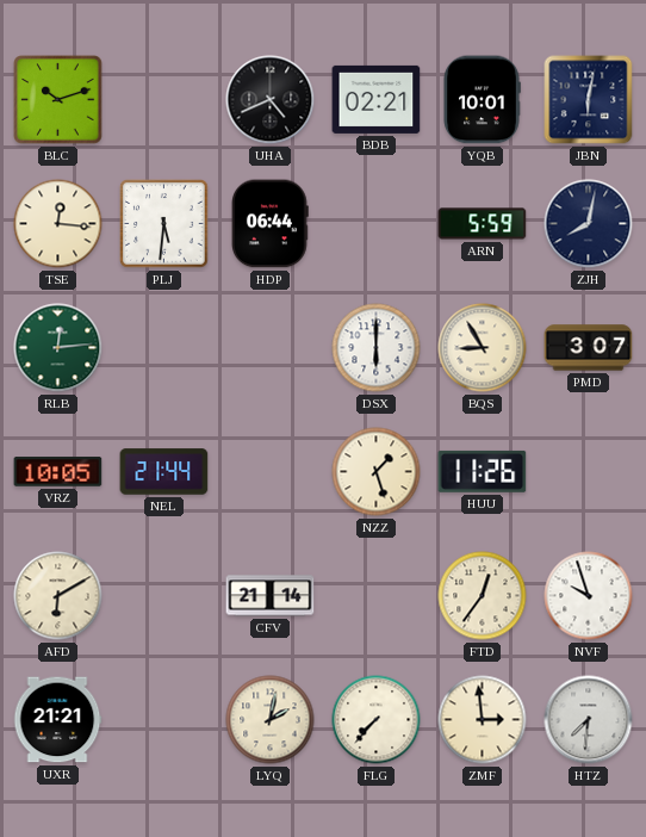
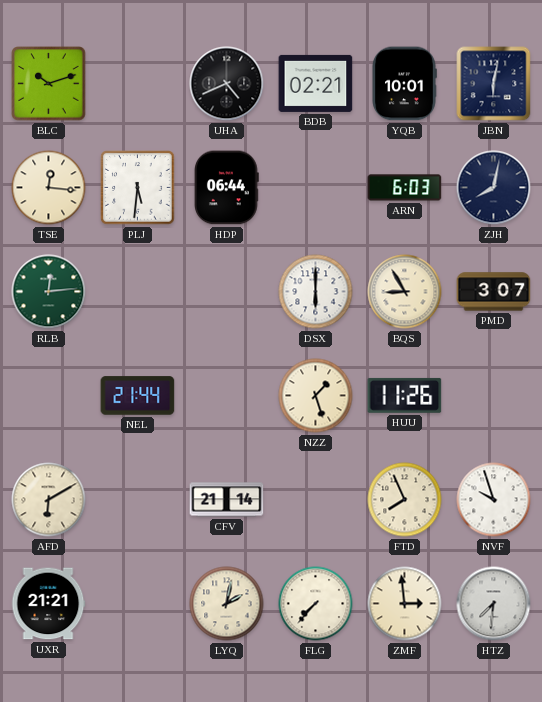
ARN: 5:59 -> 6:03 (405, 188)
VRZ: 10:05 -> none (58, 472)
FTD: 12:36 -> 7:56 (405, 500)
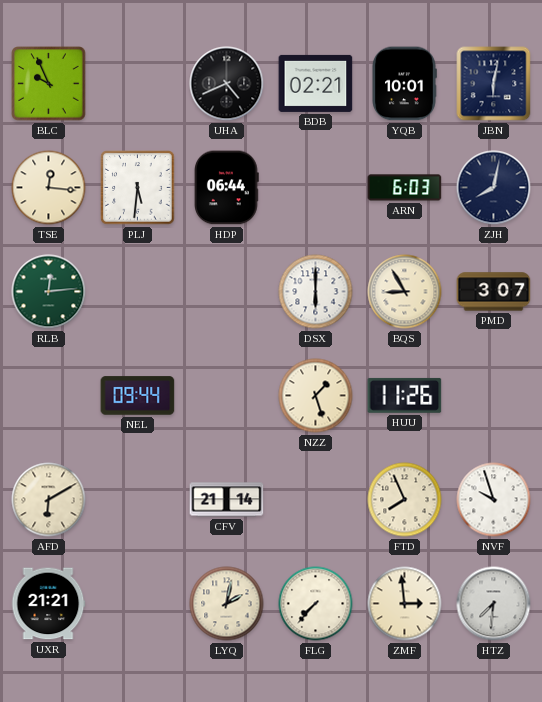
BLC: 10:12 -> 9:56 (49, 84)
NEL: 21:44 -> 09:44 (138, 396)
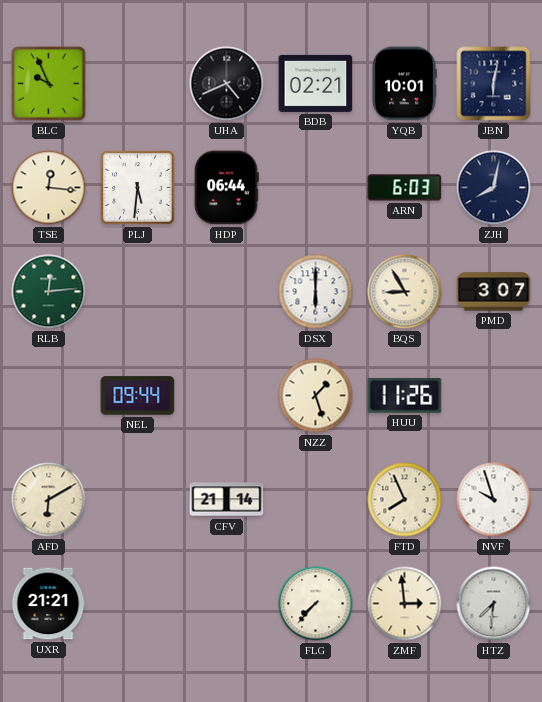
LYQ: 2:02 -> none (227, 604)
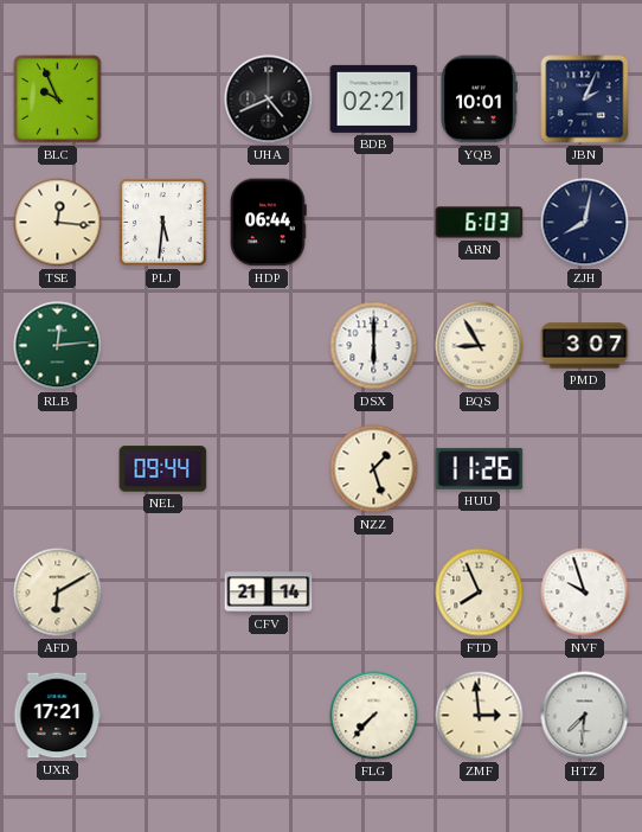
JBN: 6:02 -> 2:04 (585, 100)
UXR: 21:21 -> 17:21 (57, 716)
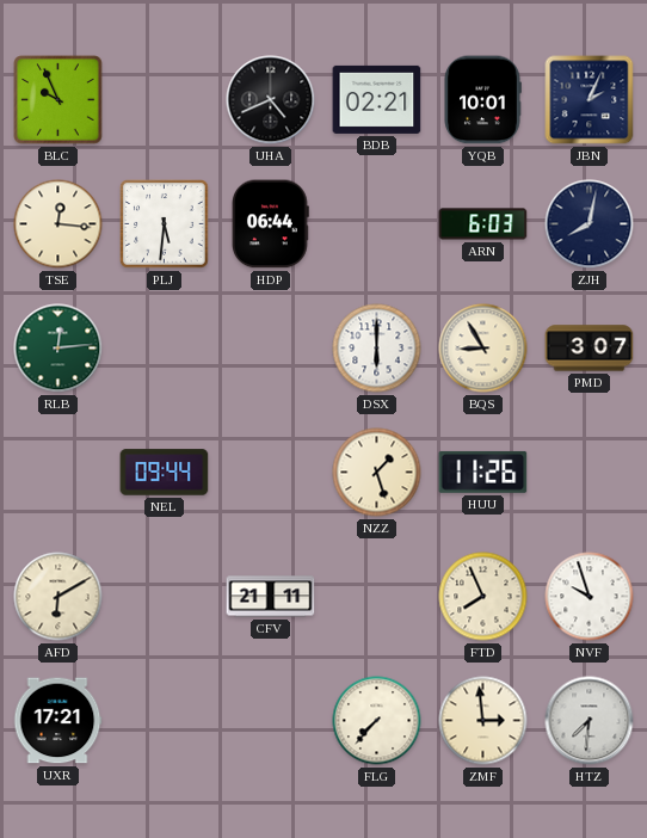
CFV: 21:14 -> 21:11 (271, 597)
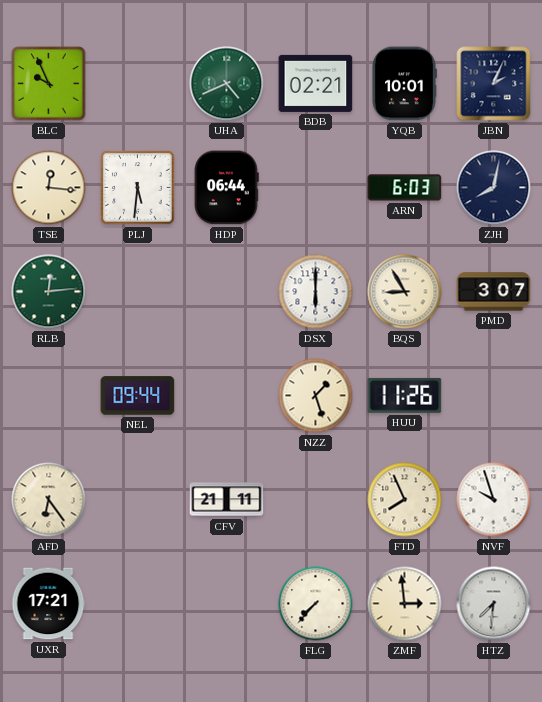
UHA dial: black -> green (227, 84)
AFD: 6:10 -> 6:24 (49, 500)
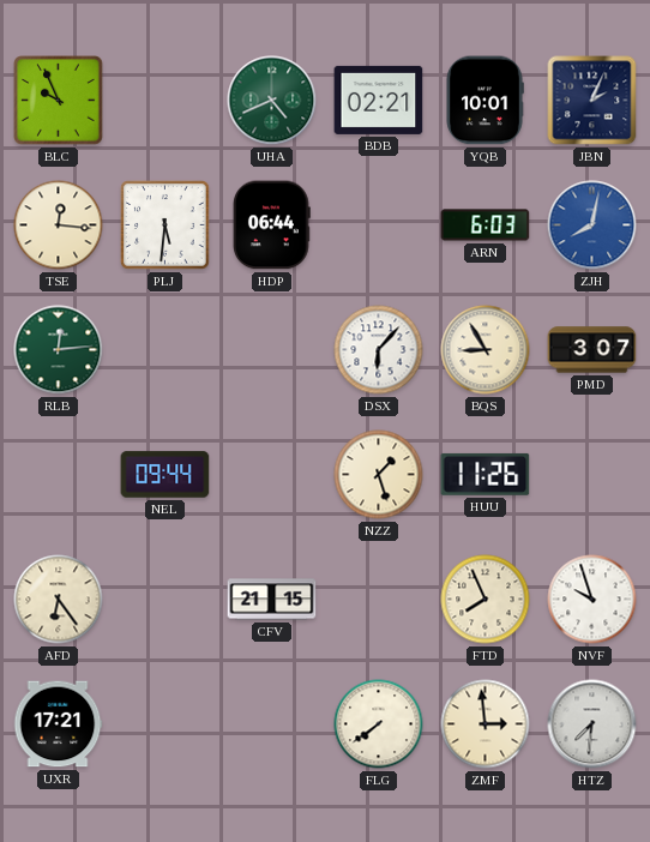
ZJH dial: navy -> blue (592, 225)
DSX: 6:00 -> 6:07 (379, 350)
CFV: 21:11 -> 21:15 (272, 600)
FLG: 7:37 -> 7:39 (379, 724)
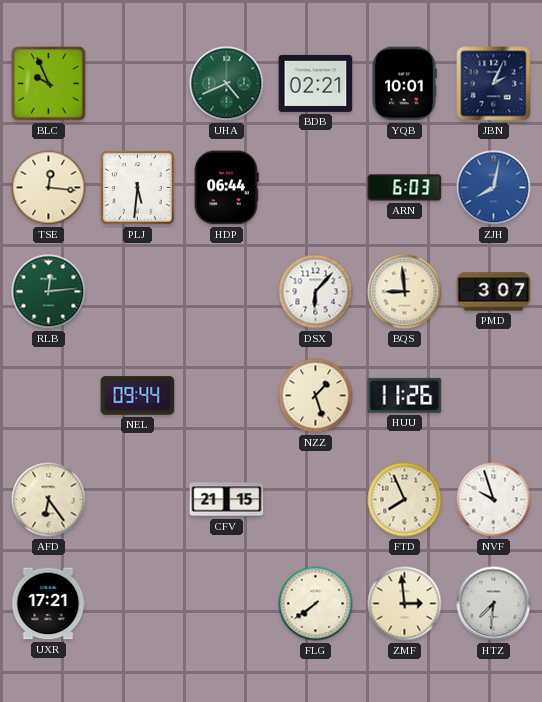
BQS: 8:55 -> 8:59 (405, 292)
